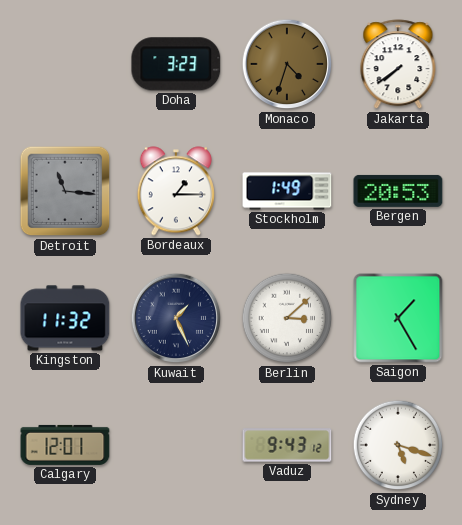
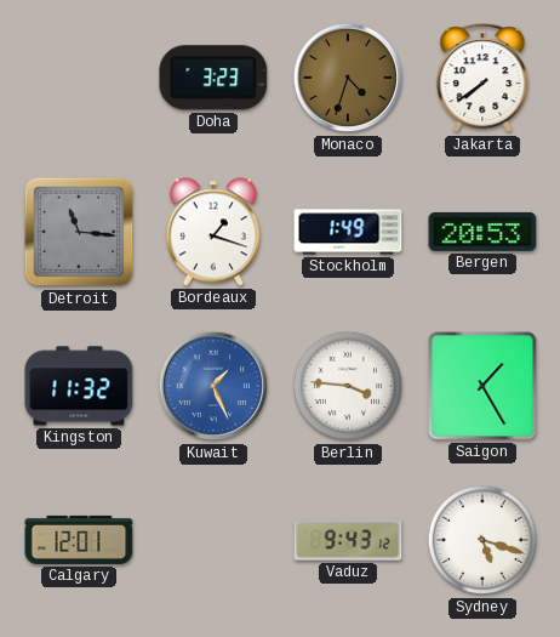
Bordeaux: 1:15 -> 1:18 (213, 232)
Kuwait dial: navy -> blue (213, 386)
Berlin: 3:08 -> 3:46 (348, 386)
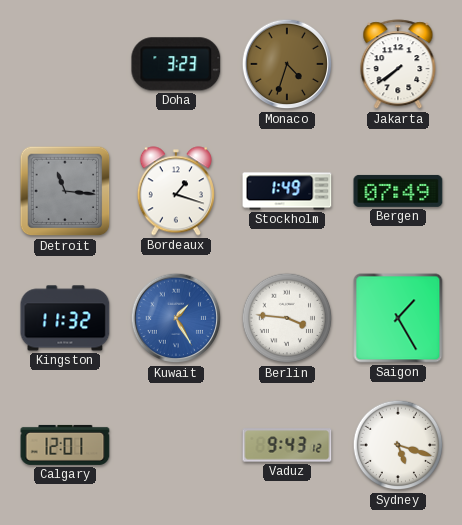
Bergen: 20:53 -> 07:49 (398, 191)
Kuwait: 1:26 -> 1:25 (176, 318)
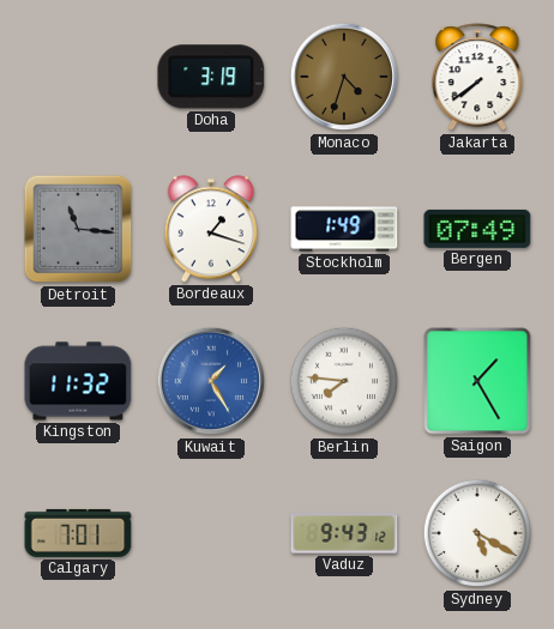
Doha: 3:23 -> 3:19 (211, 77)
Berlin: 3:46 -> 7:46 (344, 381)
Calgary: 12:01 -> 7:01 (78, 533)
Sydney: 5:18 -> 5:20 (477, 533)
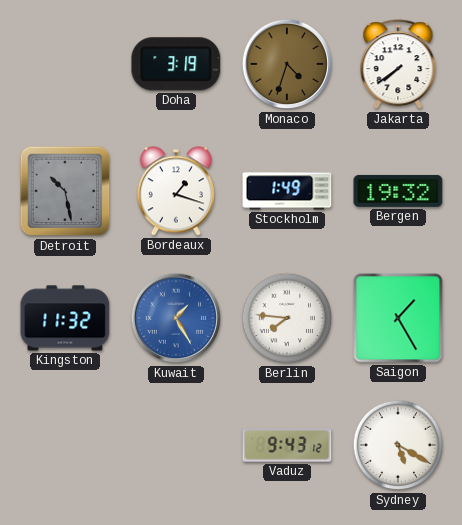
Detroit: 11:16 -> 10:28 (65, 191)
Bergen: 07:49 -> 19:32 (398, 191)
Calgary: 7:01 -> none (78, 533)
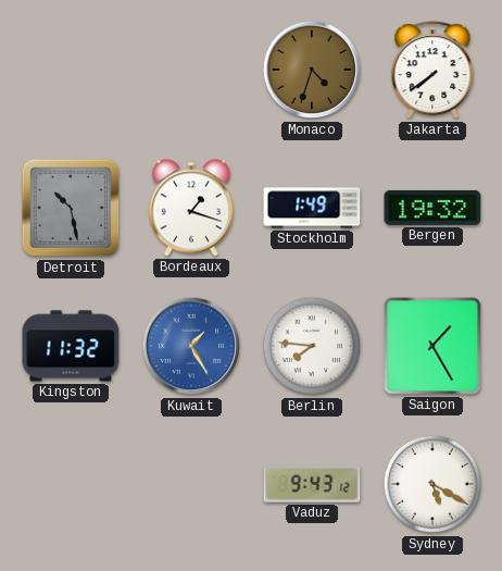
Doha: 3:19 -> none (176, 64)
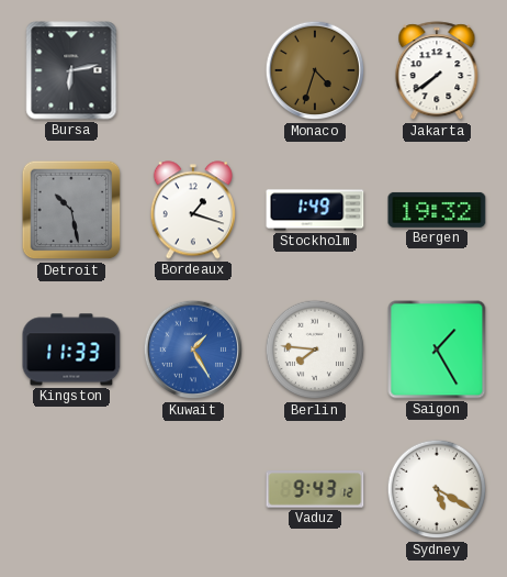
Bursa: none -> 6:13 (71, 70)
Kingston: 11:32 -> 11:33 (71, 349)
